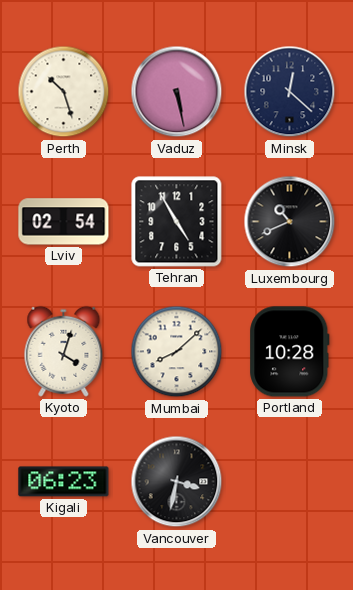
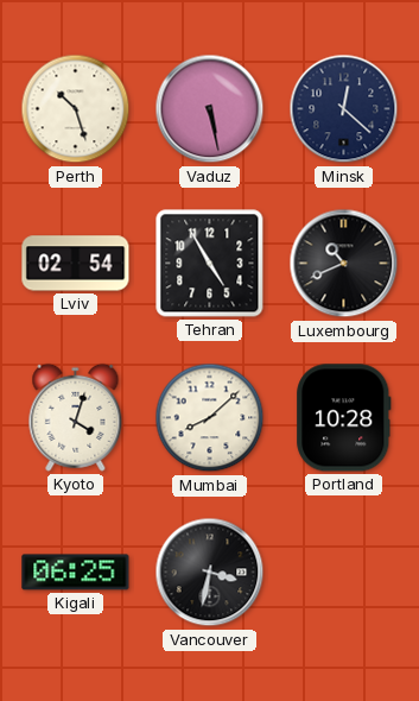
Kigali: 06:23 -> 06:25 (76, 573)
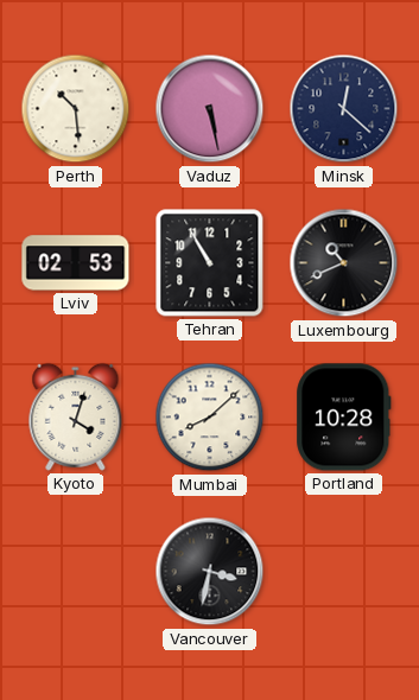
Perth: 10:27 -> 10:29 (76, 109)
Lviv: 02:54 -> 02:53 (76, 263)
Tehran: 4:55 -> 10:55 (210, 263)
Kigali: 06:25 -> none (76, 573)
